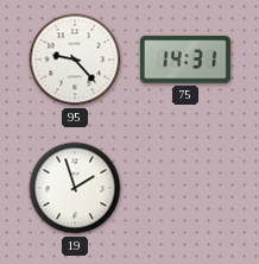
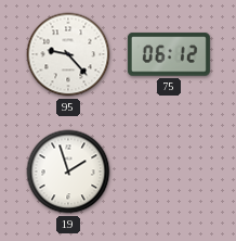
75: 14:31 -> 06:12 (169, 54)
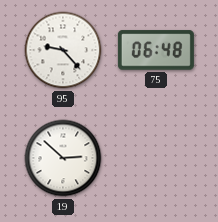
75: 06:12 -> 06:48 (156, 50)
19: 1:57 -> 2:52 (63, 158)
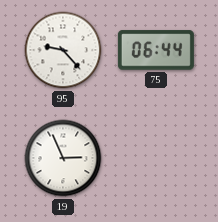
75: 06:48 -> 06:44 (156, 50)
19: 2:52 -> 2:56 (63, 158)
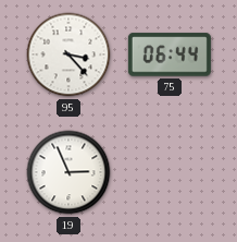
95: 9:23 -> 3:23 (68, 55)
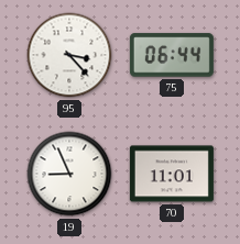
19: 2:56 -> 8:56 (69, 174)
70: none -> 11:01 (172, 174)
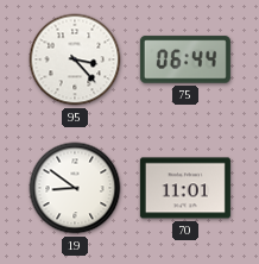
19: 8:56 -> 8:51 (75, 188)
